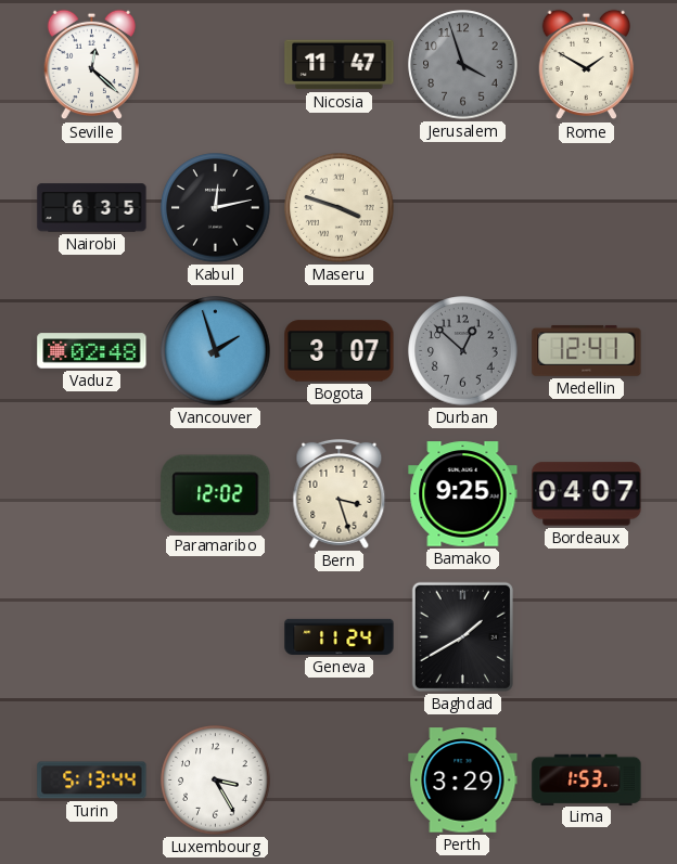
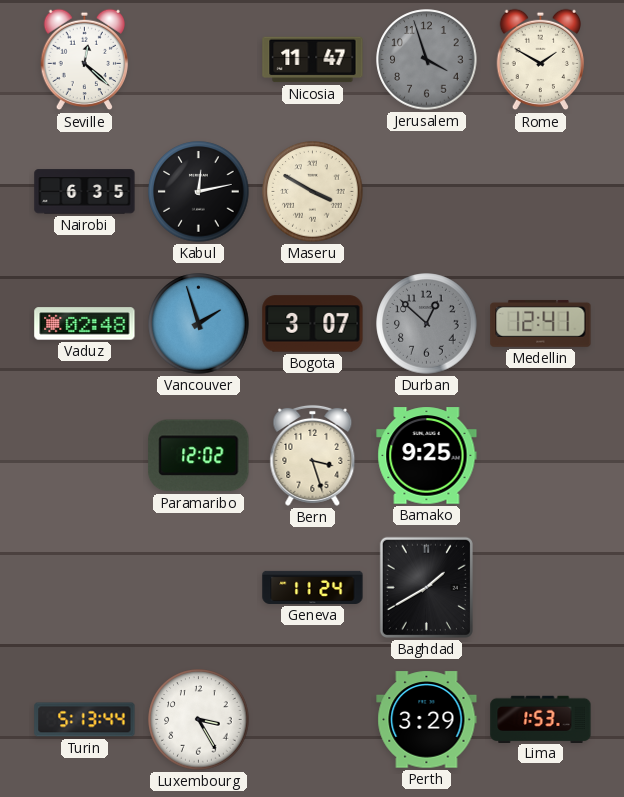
Maseru: 3:48 -> 3:50 (313, 192)
Bordeaux: 04:07 -> none (587, 494)
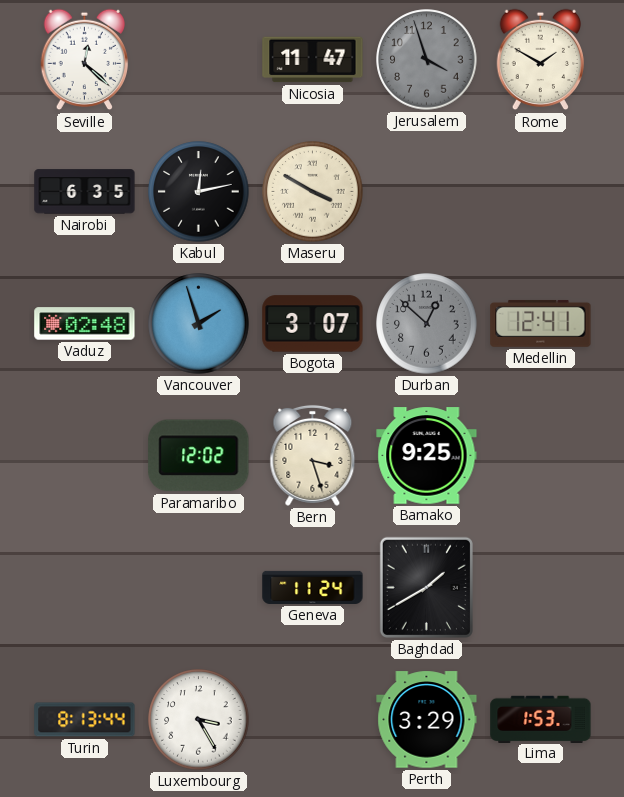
Turin: 5:13 -> 8:13 (85, 720)
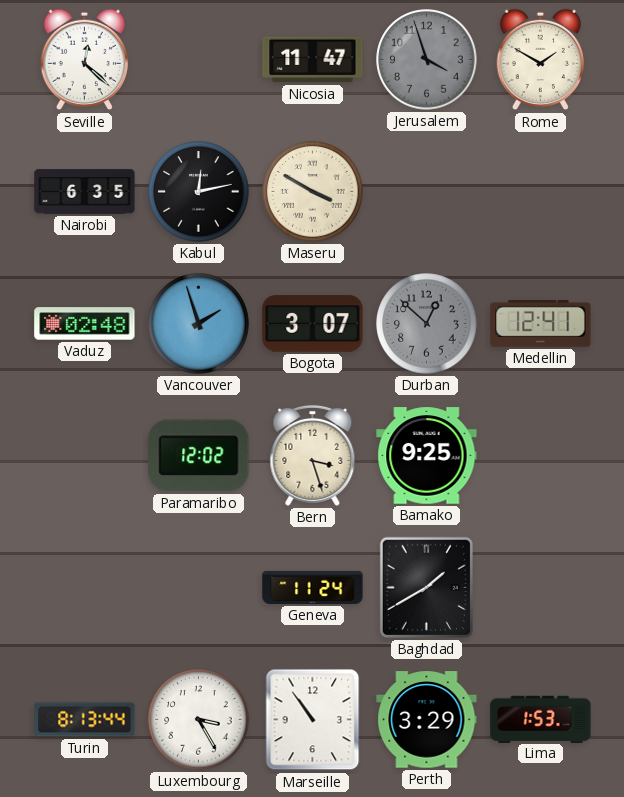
Marseille: none -> 10:54 (313, 720)
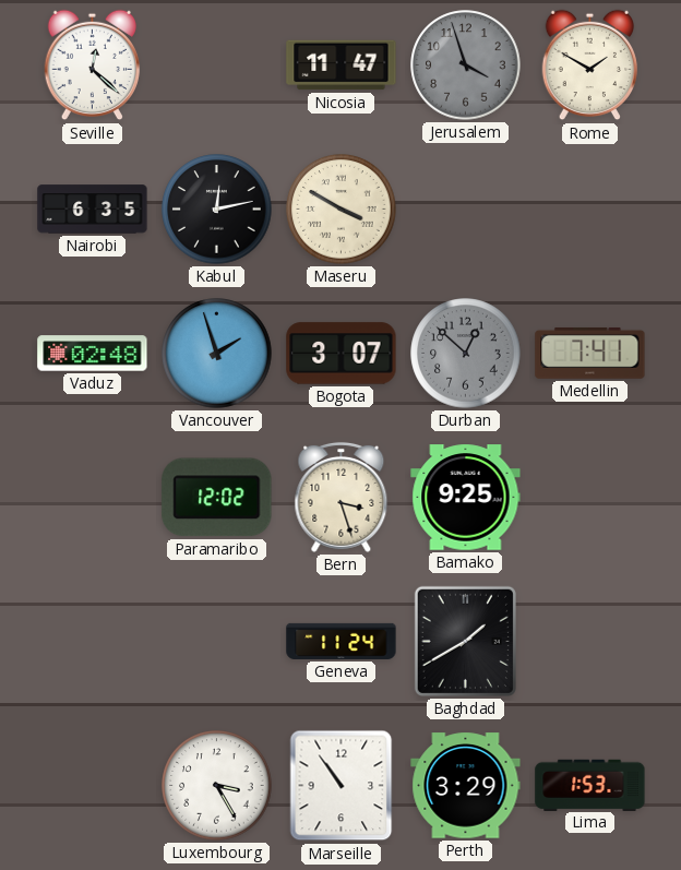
Medellin: 12:41 -> 7:41 (590, 353)
Turin: 8:13 -> none (85, 720)
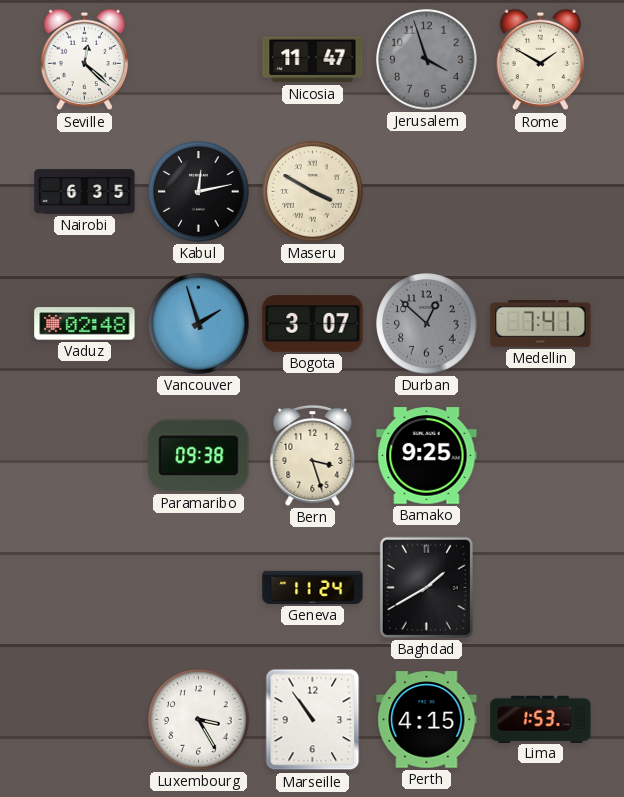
Paramaribo: 12:02 -> 09:38 (199, 456)
Perth: 3:29 -> 4:15 (427, 720)
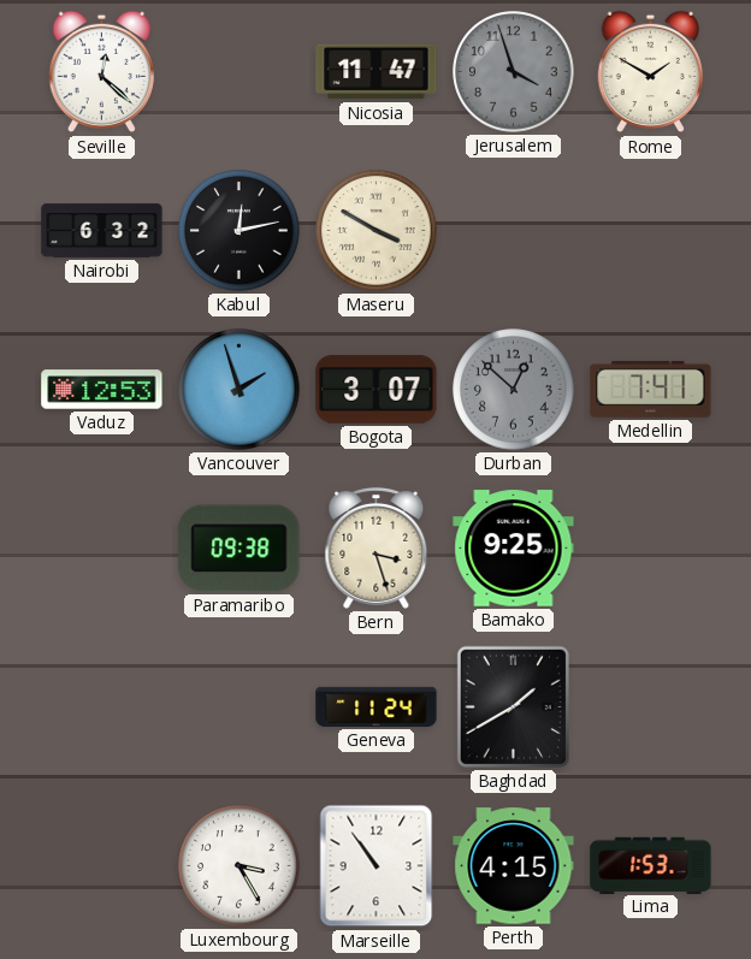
Nairobi: 6:35 -> 6:32 (102, 231)
Vaduz: 02:48 -> 12:53 (102, 390)
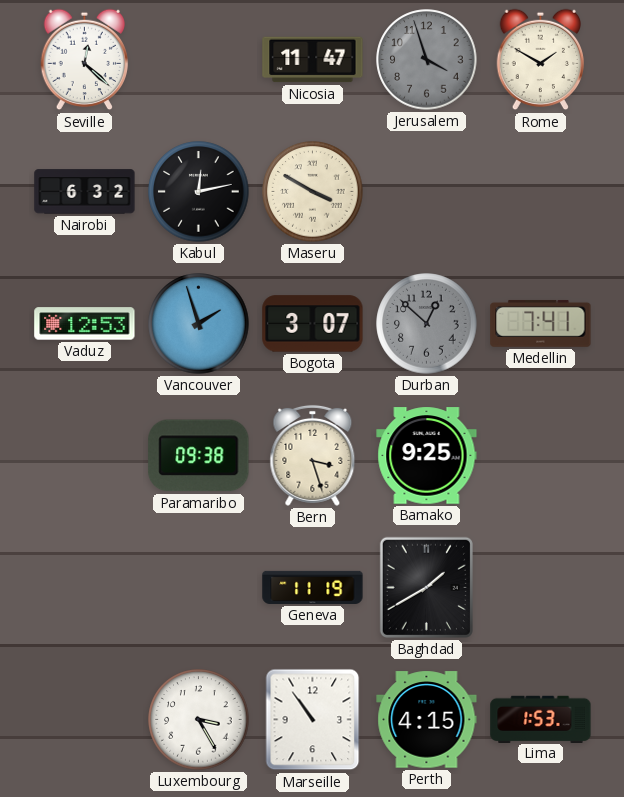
Geneva: 11:24 -> 11:19 (313, 587)
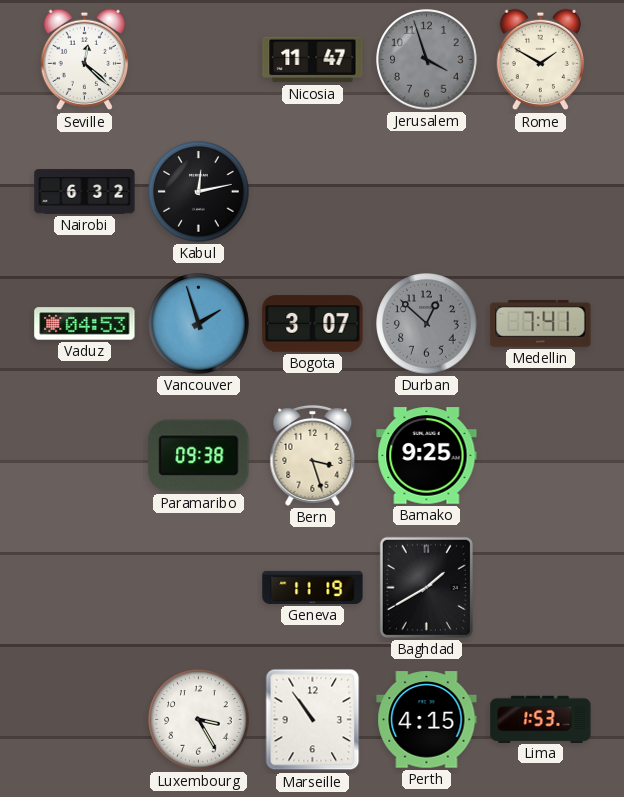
Maseru: 3:50 -> none (313, 192)
Vaduz: 12:53 -> 04:53 (85, 324)
